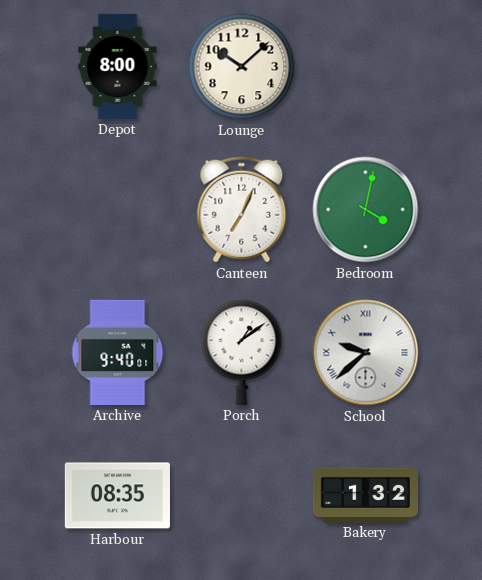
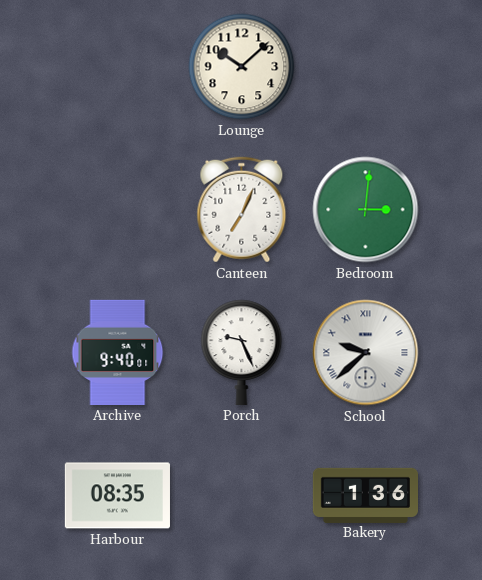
Depot: 8:00 -> none (118, 66)
Bedroom: 4:02 -> 3:01 (366, 210)
Porch: 1:09 -> 9:26 (242, 352)
Bakery: 1:32 -> 1:36 (365, 495)
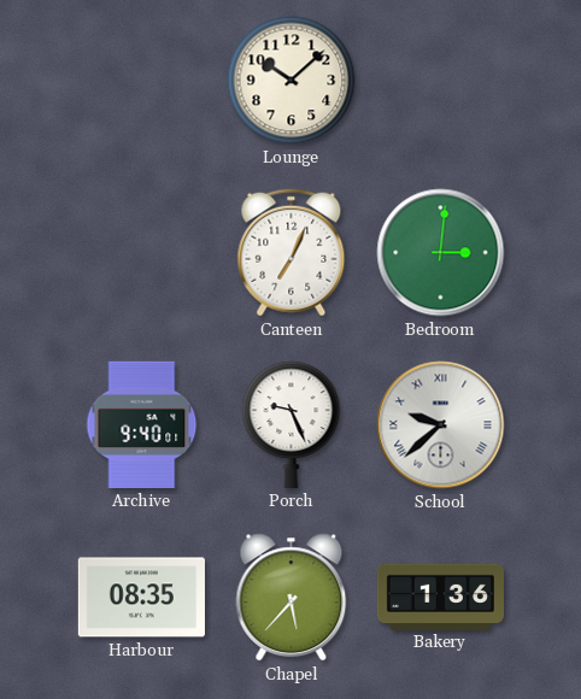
Chapel: none -> 5:37 (292, 598)
